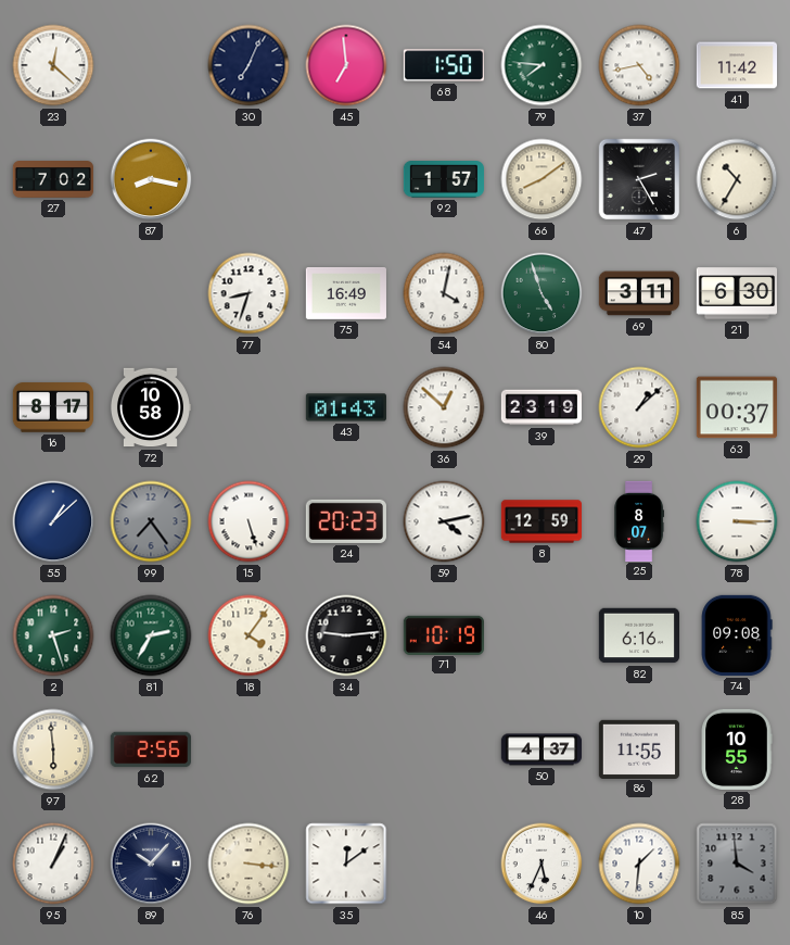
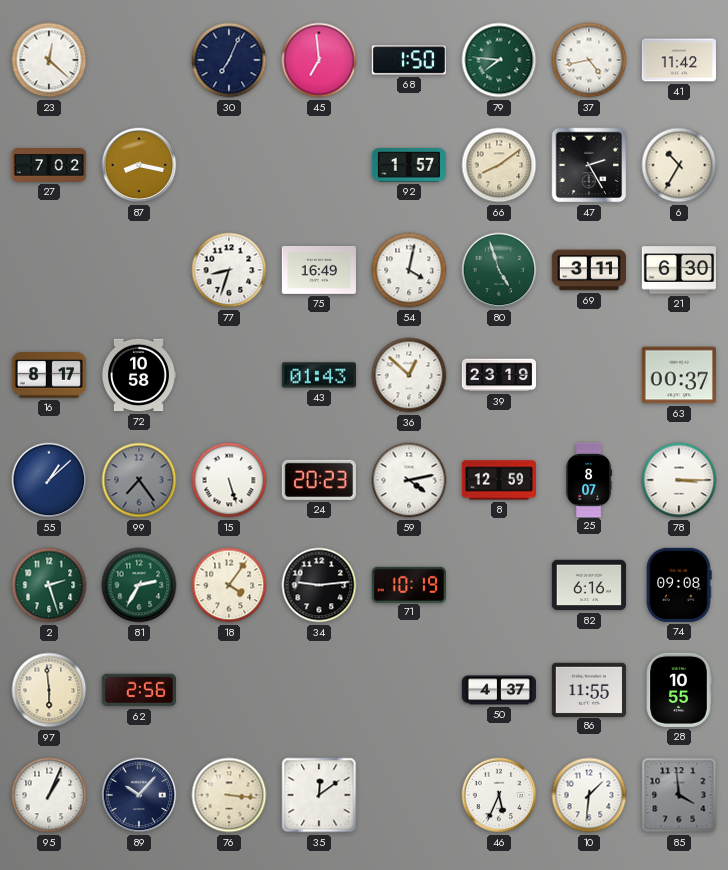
29: 1:08 -> none (639, 407)
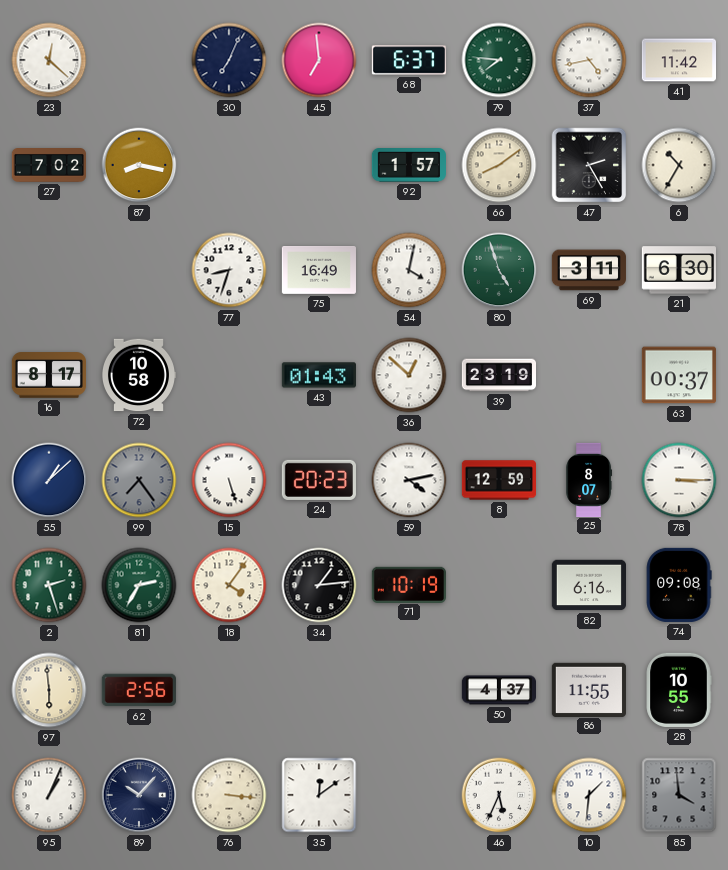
68: 1:50 -> 6:37 (409, 60)
34: 9:14 -> 1:14 (319, 585)
